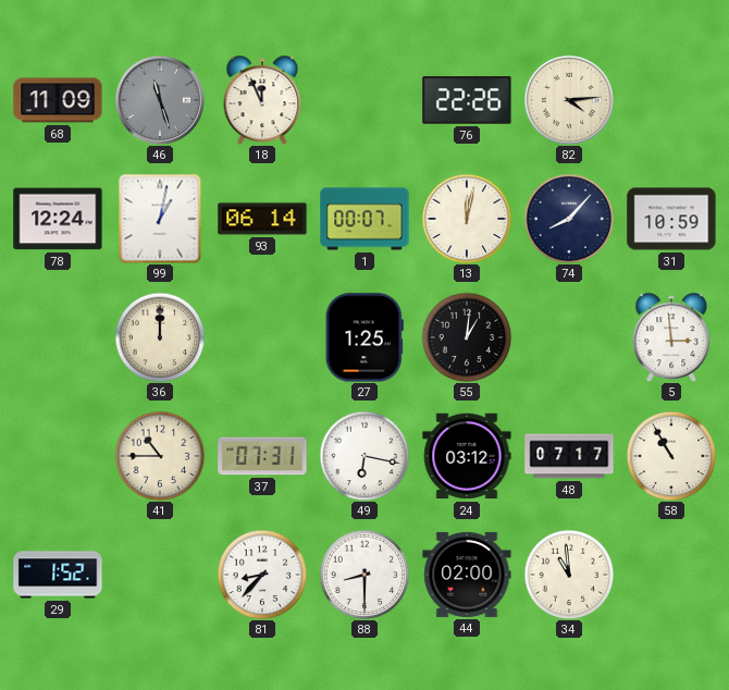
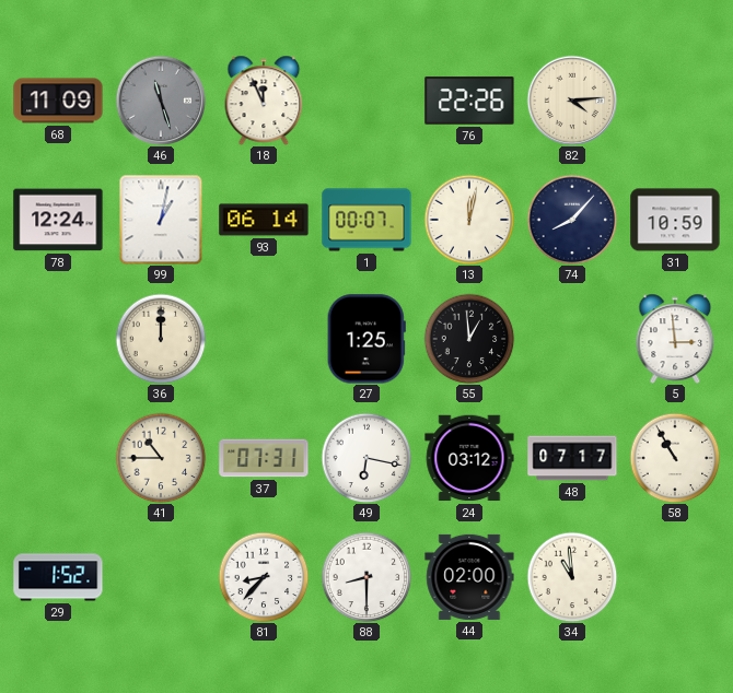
55: 1:01 -> 12:59 (469, 339)
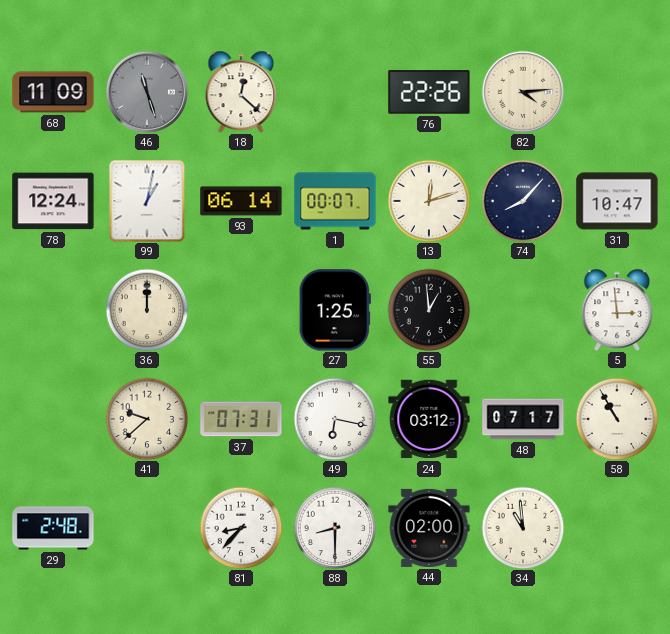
18: 11:56 -> 12:22 (241, 92)
13: 12:02 -> 12:12 (429, 201)
31: 10:59 -> 10:47 (617, 201)
41: 10:45 -> 9:38 (147, 419)
29: 1:52 -> 2:48 (53, 528)
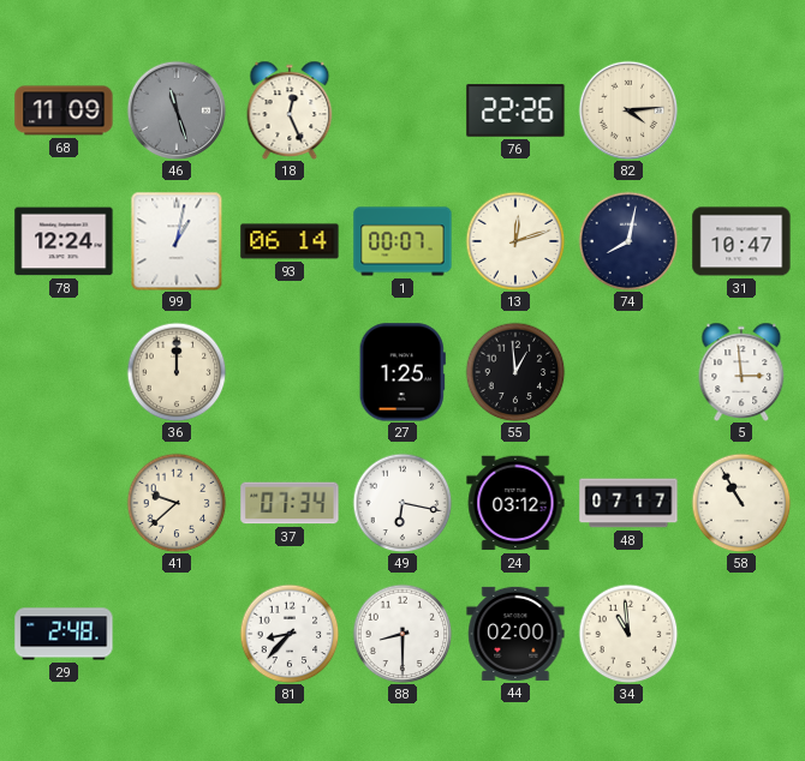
18: 12:22 -> 12:26 (290, 110)
74: 8:07 -> 8:02 (628, 241)
37: 07:31 -> 07:34 (290, 503)
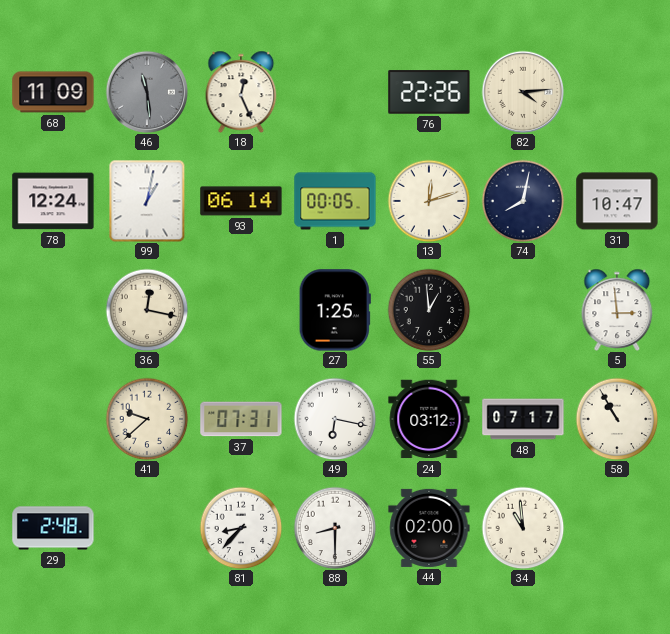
46: 11:27 -> 11:29 (147, 92)
1: 00:07 -> 00:05 (335, 201)
36: 12:00 -> 12:17 (147, 310)
37: 07:34 -> 07:31 (241, 419)
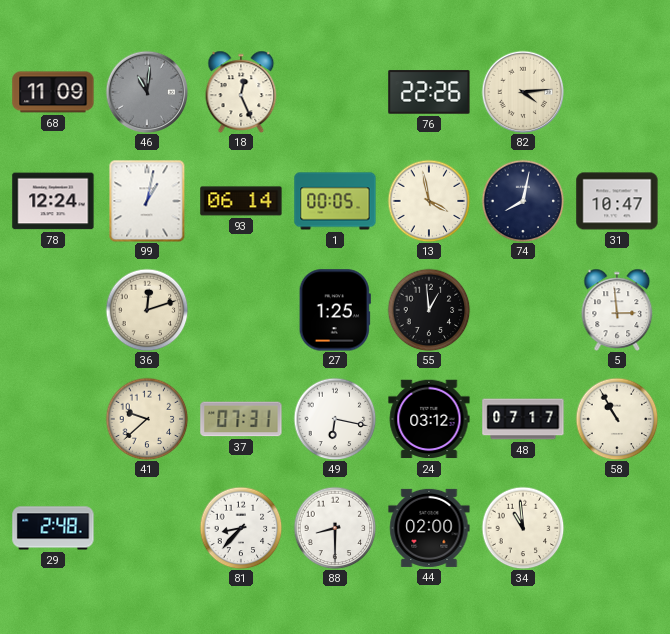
46: 11:29 -> 11:01 (147, 92)
13: 12:12 -> 3:58 (429, 201)
36: 12:17 -> 12:12 (147, 310)
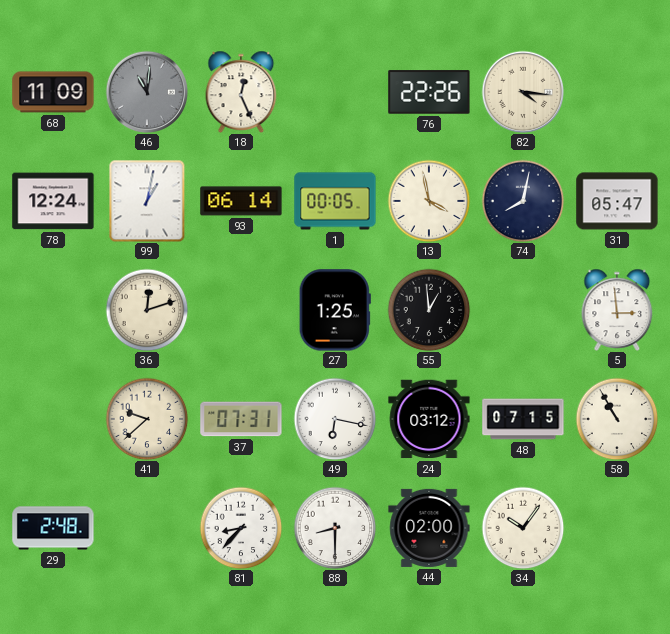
82: 4:14 -> 4:16 (523, 92)
31: 10:47 -> 05:47 (617, 201)
48: 07:17 -> 07:15 (523, 419)
34: 10:59 -> 10:06 (523, 528)
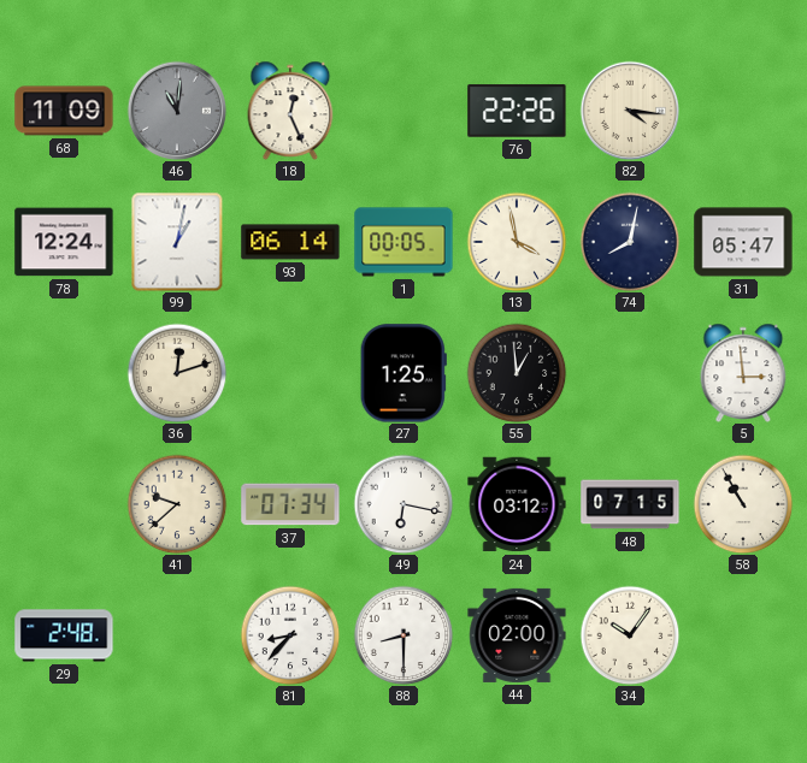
37: 07:31 -> 07:34 (290, 504)
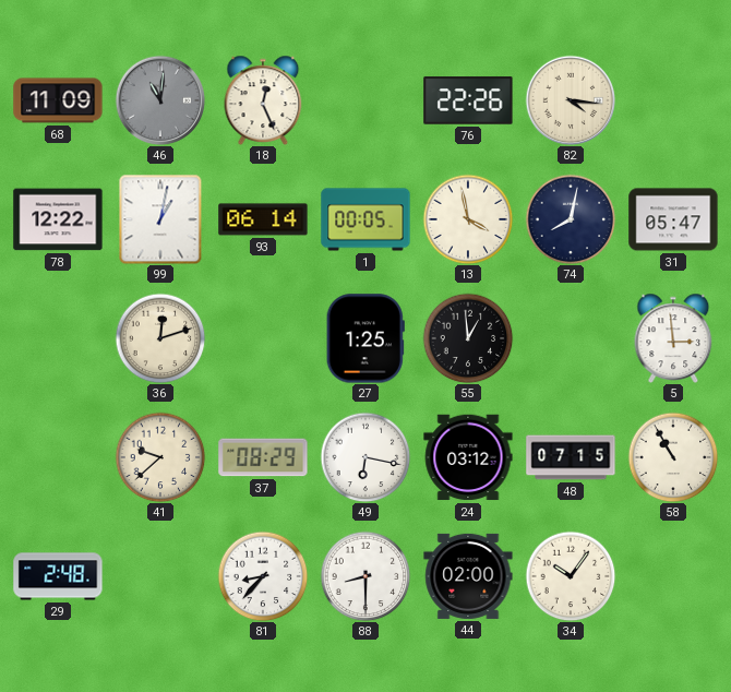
78: 12:24 -> 12:22 (58, 219)
37: 07:34 -> 08:29 (263, 457)
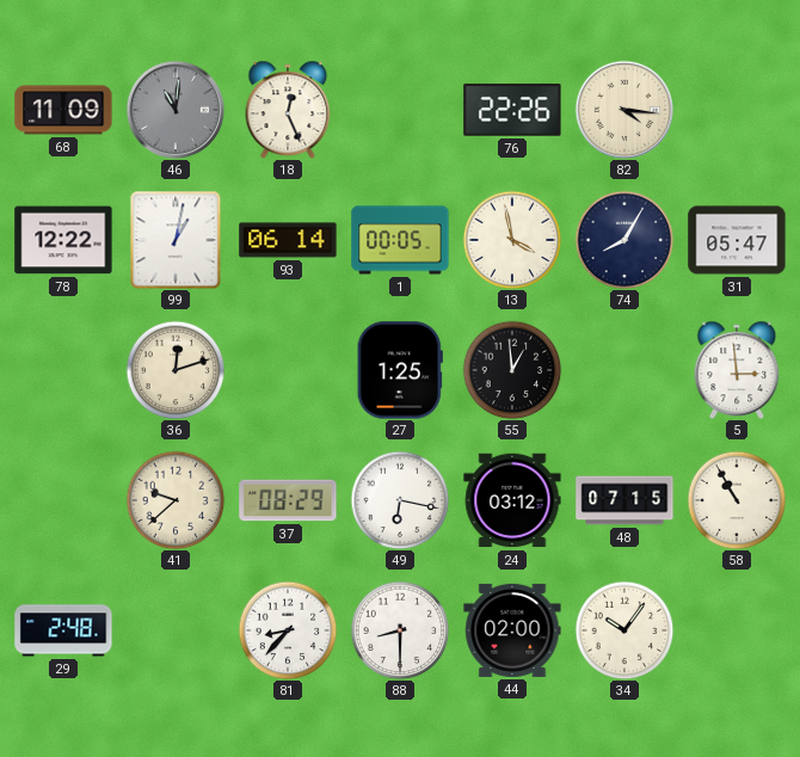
74: 8:02 -> 8:05 (624, 240)
